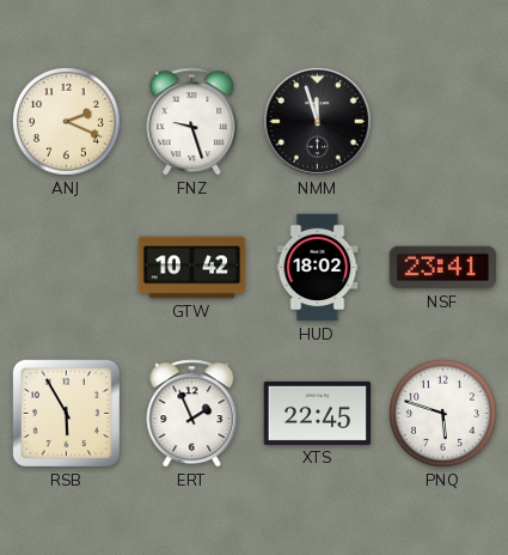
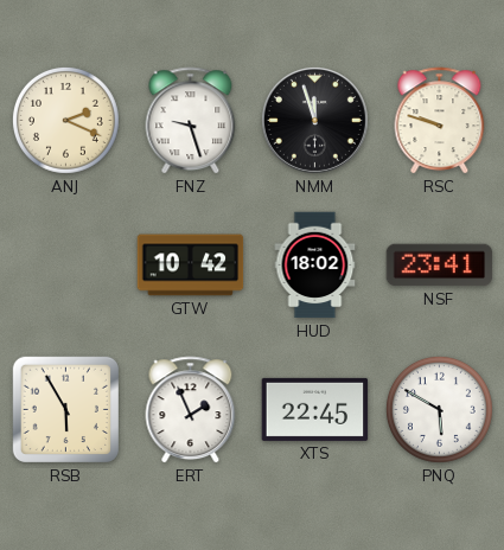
RSC: none -> 9:48 (440, 121)
PNQ: 5:48 -> 5:50 (439, 409)
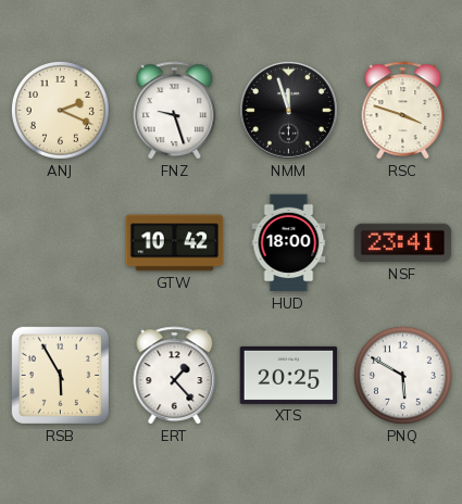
RSC: 9:48 -> 3:48 (403, 111)
HUD: 18:02 -> 18:00 (289, 243)
ERT: 1:56 -> 1:23 (175, 376)
XTS: 22:45 -> 20:25 (289, 375)
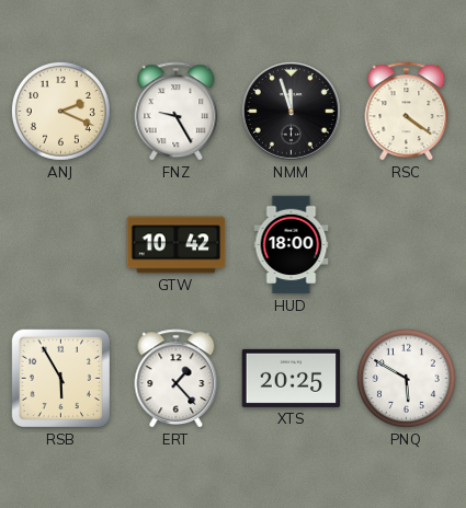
FNZ: 9:27 -> 9:25 (177, 112)
RSC: 3:48 -> 4:21 (407, 112)
NSF: 23:41 -> none (403, 243)
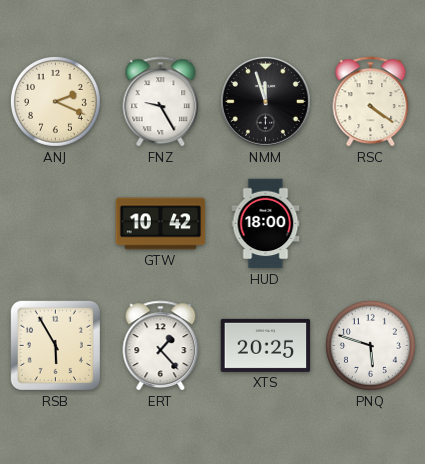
PNQ: 5:50 -> 5:48 (370, 345)
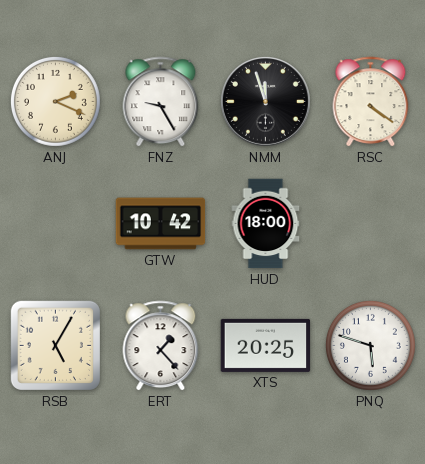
RSB: 5:55 -> 5:05 (55, 345)
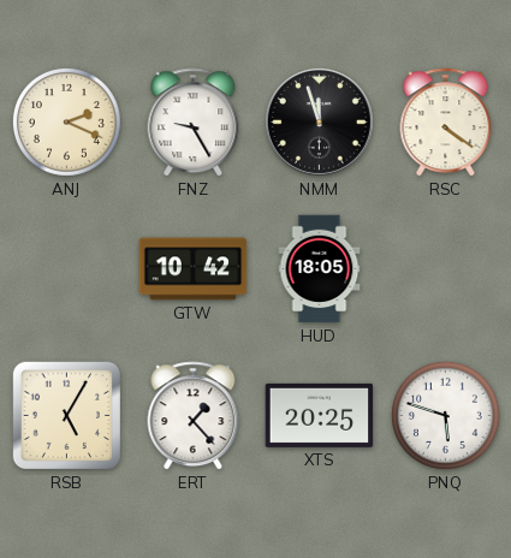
HUD: 18:00 -> 18:05 (320, 269)
